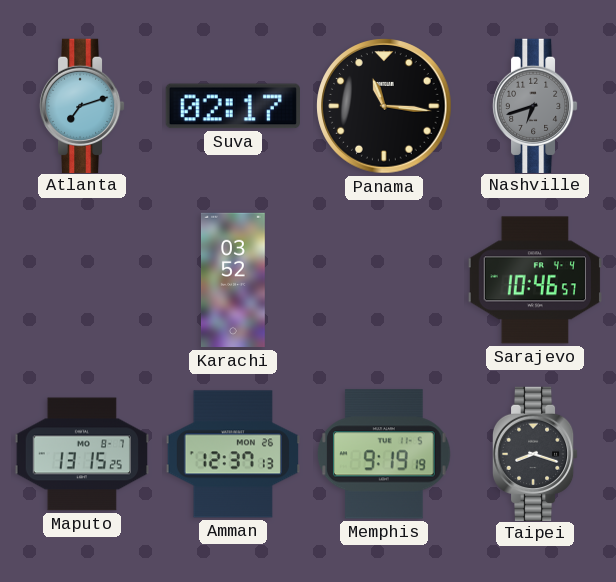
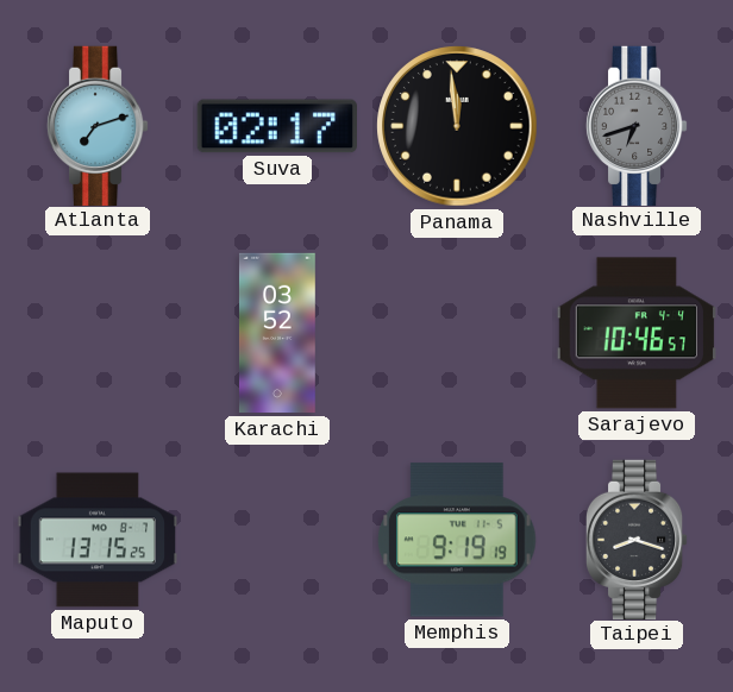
Panama: 11:16 -> 11:59 (457, 126)
Amman: 12:37 -> none (232, 454)
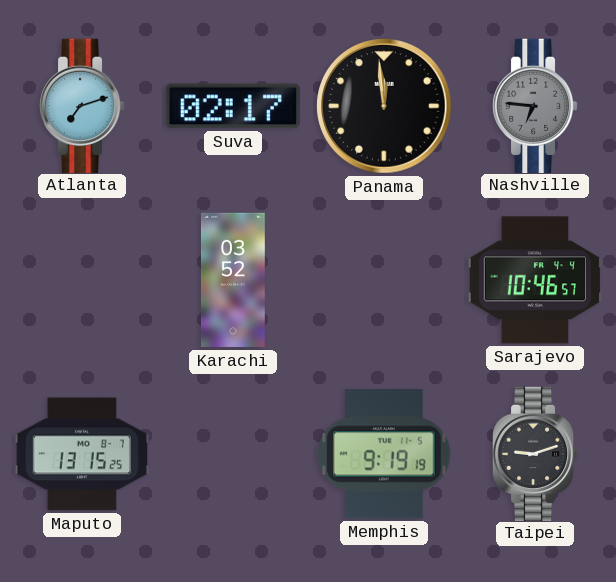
Nashville: 6:42 -> 6:46 (535, 105)
Taipei: 8:18 -> 9:12 (535, 453)
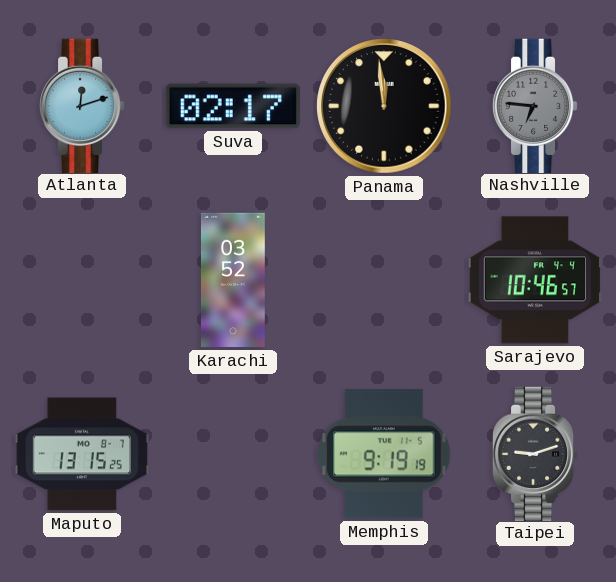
Atlanta: 7:12 -> 12:12 (82, 105)
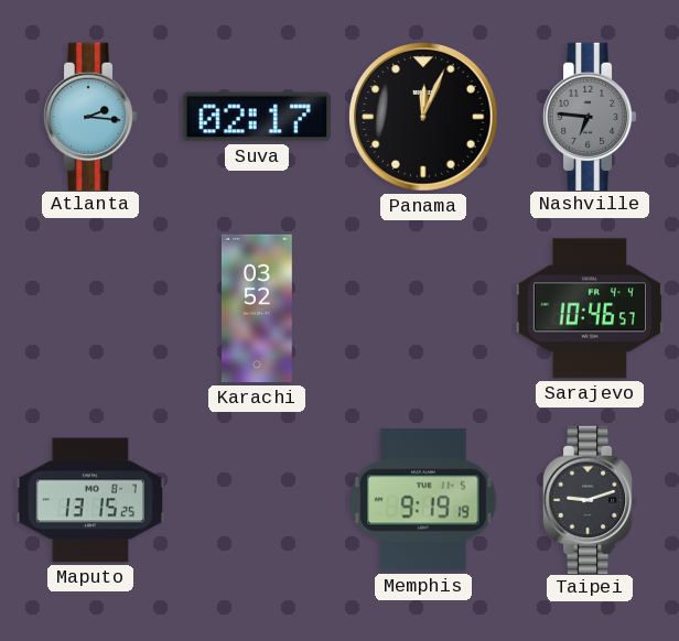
Atlanta: 12:12 -> 2:16 (90, 116)
Panama: 11:59 -> 12:04 (423, 117)
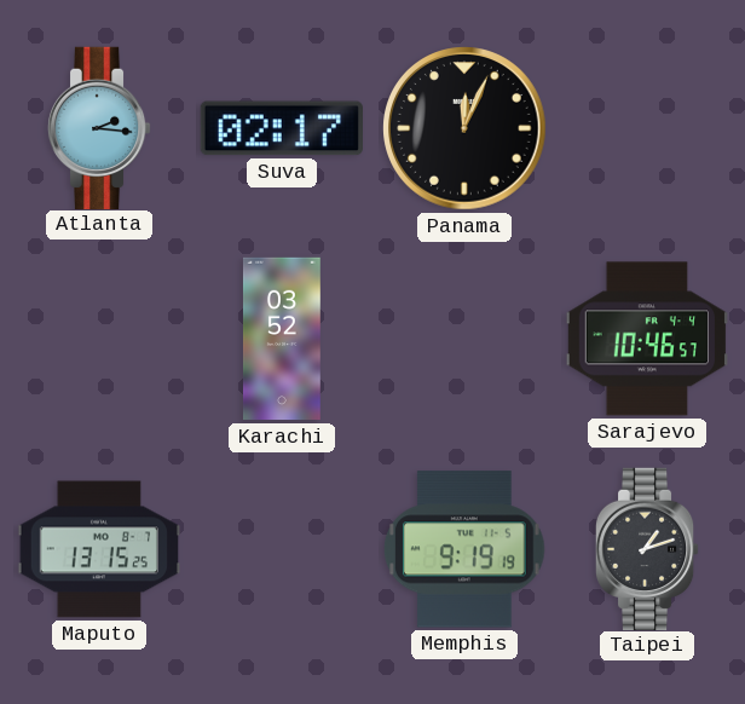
Nashville: 6:46 -> none (590, 116)
Taipei: 9:12 -> 1:12 (647, 548)
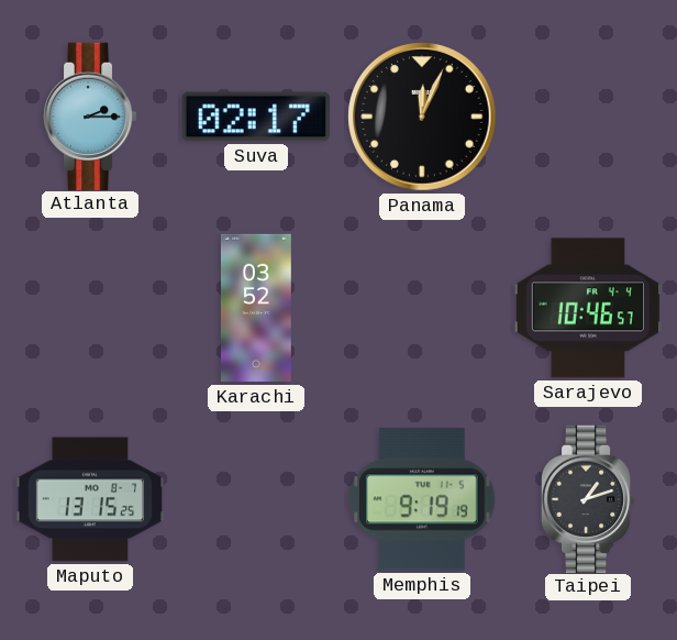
Atlanta: 2:16 -> 2:15 (90, 115)
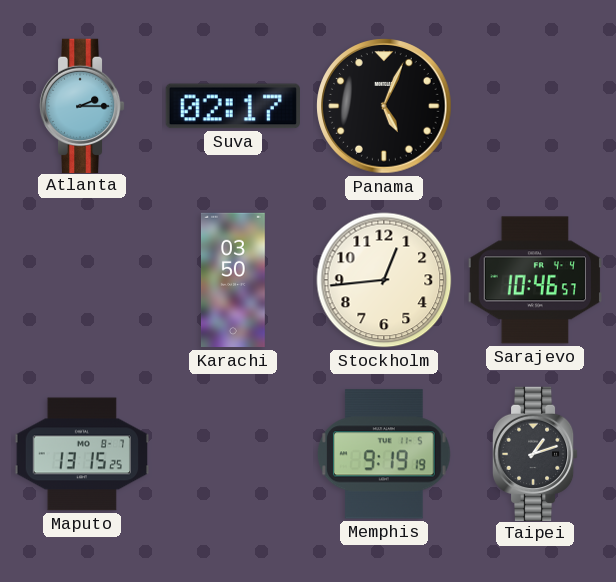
Panama: 12:04 -> 5:04 (384, 106)
Karachi: 03:52 -> 03:50 (233, 280)
Stockholm: none -> 12:44 (384, 280)
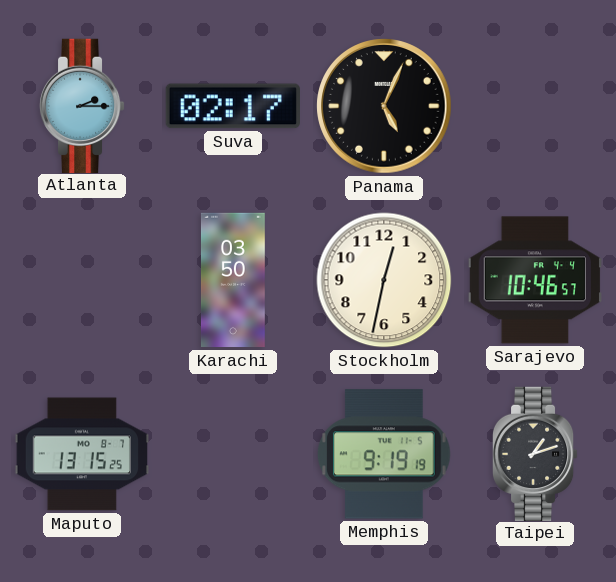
Stockholm: 12:44 -> 12:32 (384, 280)
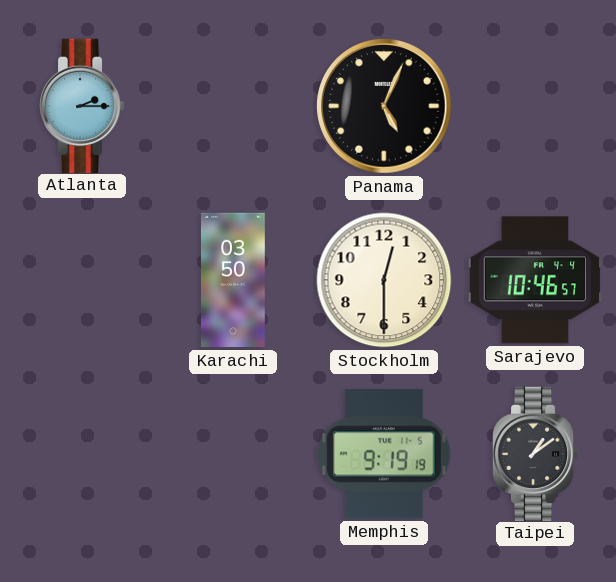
Suva: 02:17 -> none (233, 106)
Stockholm: 12:32 -> 12:30 (384, 280)
Maputo: 13:15 -> none (81, 454)
Taipei: 1:12 -> 1:09 (535, 453)
